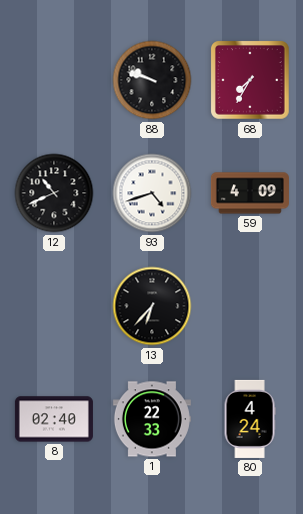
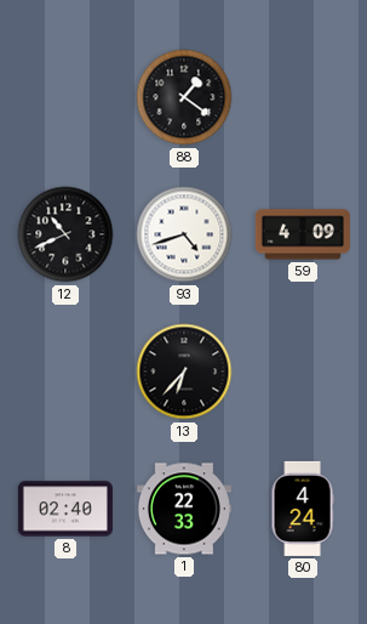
88: 9:48 -> 1:21 (184, 97)
68: 7:35 -> none (251, 81)
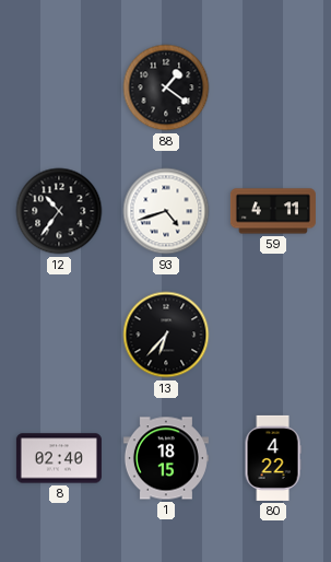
12: 10:41 -> 10:36 (59, 211)
59: 4:09 -> 4:11 (273, 211)
1: 22:33 -> 18:15 (166, 458)
80: 4:24 -> 4:22 (273, 458)
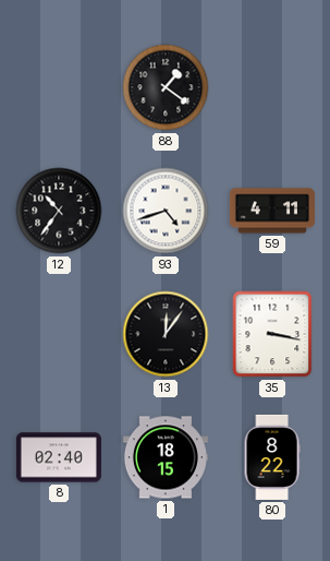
13: 6:37 -> 12:06 (166, 334)
35: none -> 3:17 (272, 334)
80: 4:22 -> 8:22 (272, 457)
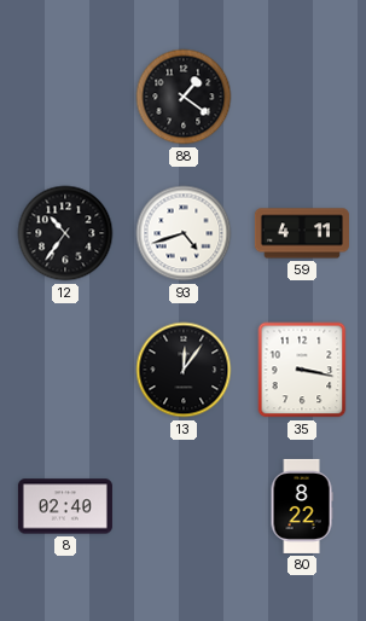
1: 18:15 -> none (166, 457)
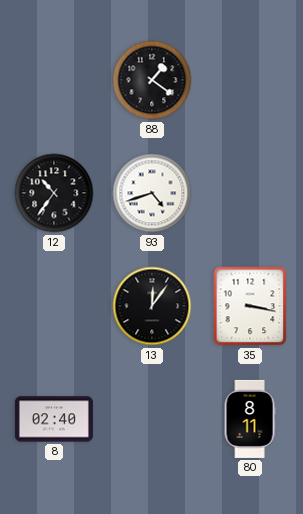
59: 4:11 -> none (302, 233)
80: 8:22 -> 8:11 (250, 419)
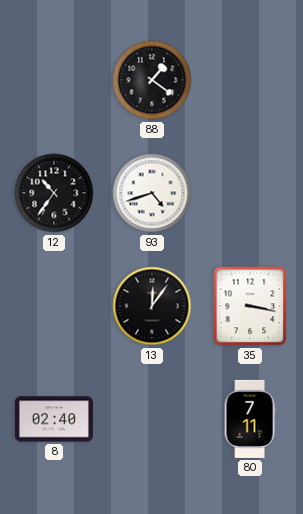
80: 8:11 -> 7:11 (250, 419)
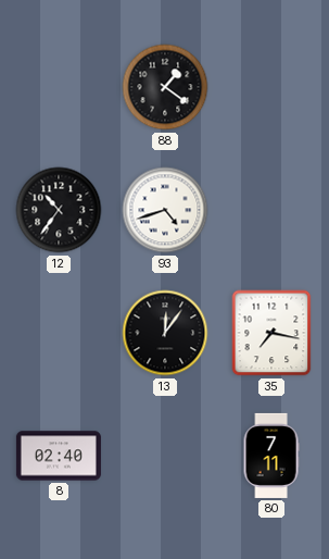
35: 3:17 -> 7:17 (271, 333)
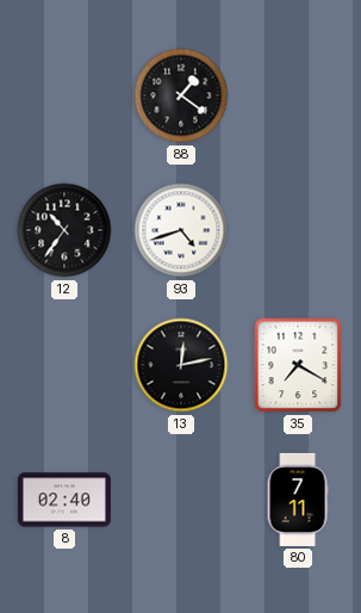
13: 12:06 -> 12:13 (181, 365)
35: 7:17 -> 7:20 (298, 365)
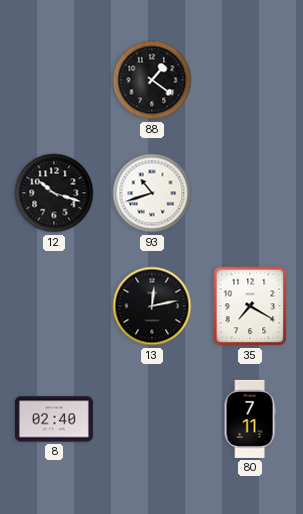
12: 10:36 -> 10:18 (54, 193)
93: 4:42 -> 10:42 (152, 193)
